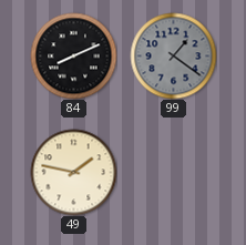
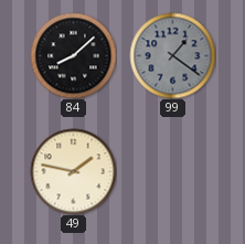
84: 8:11 -> 8:08 (73, 55)
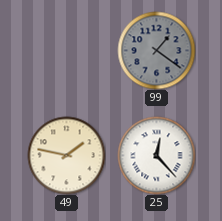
84: 8:08 -> none (73, 55)
25: none -> 12:23 (156, 155)
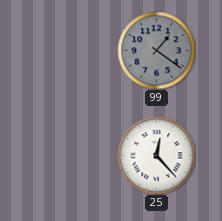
49: 1:47 -> none (66, 155)
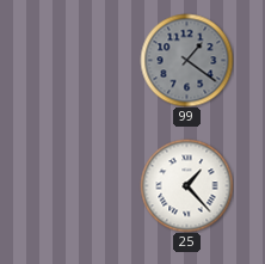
25: 12:23 -> 1:23 (186, 185)
